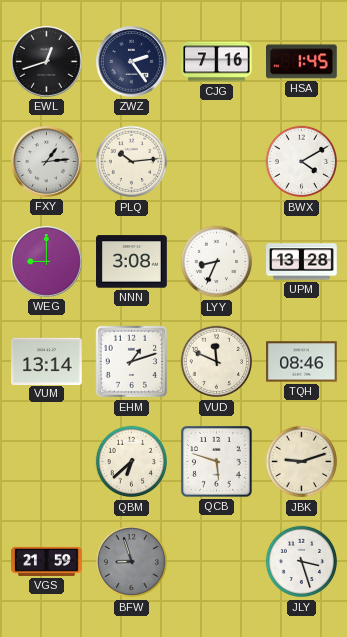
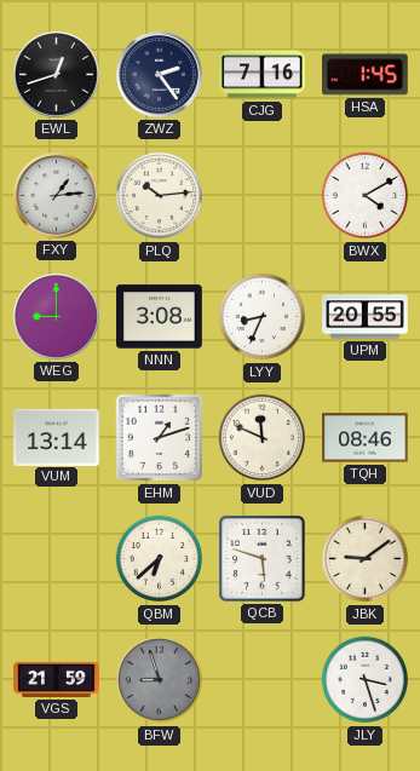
UPM: 13:28 -> 20:55 (366, 317)
JBK: 9:12 -> 9:09 (366, 559)
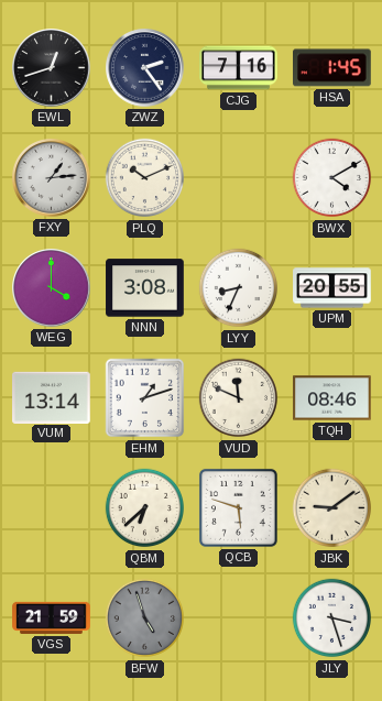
PLQ: 10:14 -> 10:11 (145, 178)
WEG: 9:00 -> 4:00 (52, 288)
BFW: 8:57 -> 4:57 (145, 618)
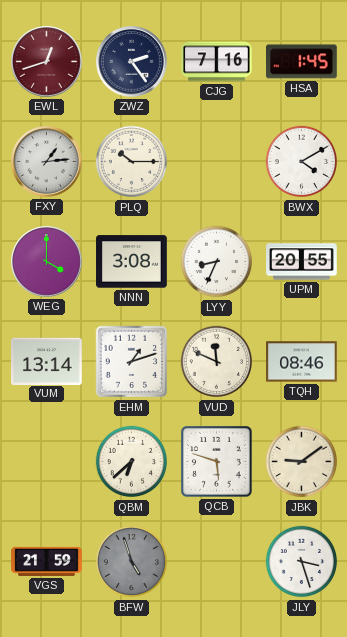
EWL dial: black -> burgundy (47, 62)
PLQ: 10:11 -> 10:15 (132, 162)
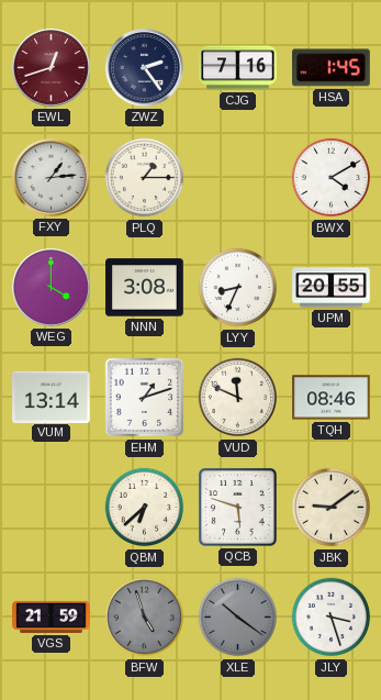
PLQ: 10:15 -> 1:15 (145, 178)
XLE: none -> 10:21 (238, 618)
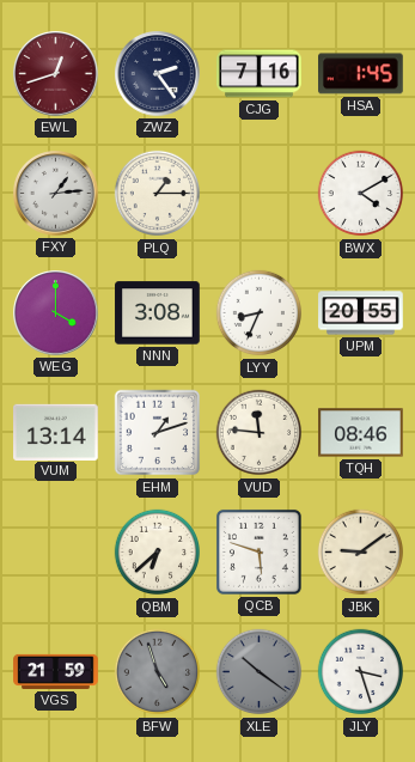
VUD: 11:49 -> 11:46 (260, 433)
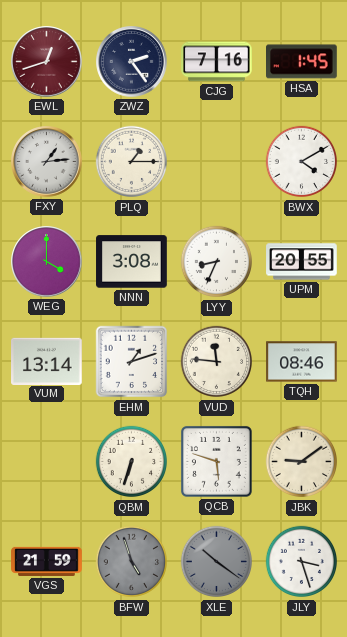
QBM: 6:38 -> 6:33 (132, 462)
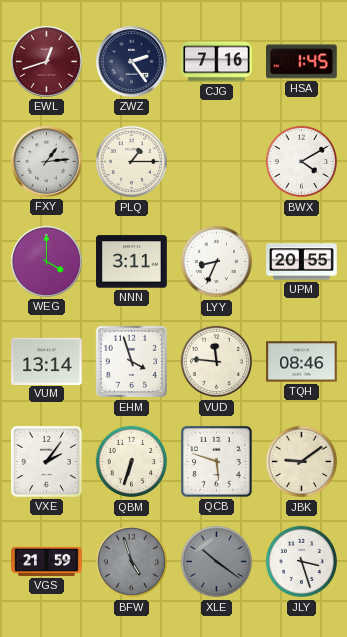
NNN: 3:08 -> 3:11 (132, 262)
EHM: 1:12 -> 3:57 (132, 362)
VXE: none -> 2:06 (46, 461)
